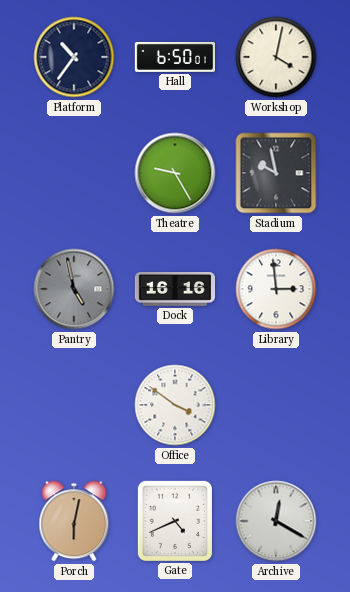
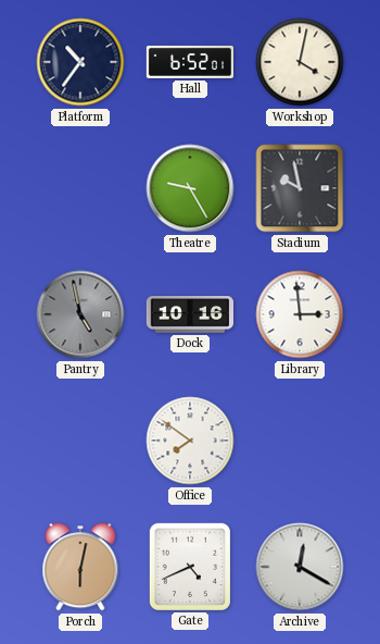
Hall: 6:50 -> 6:52 (189, 62)
Dock: 16:16 -> 10:16 (189, 315)
Office: 3:51 -> 7:51 (190, 441)
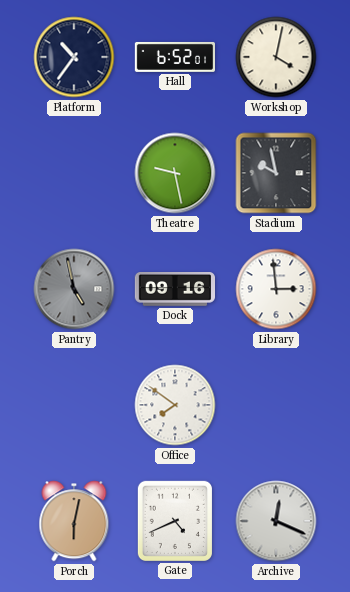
Theatre: 9:25 -> 9:28 (175, 173)
Dock: 10:16 -> 09:16 (174, 290)
Archive: 12:20 -> 12:19 (276, 521)
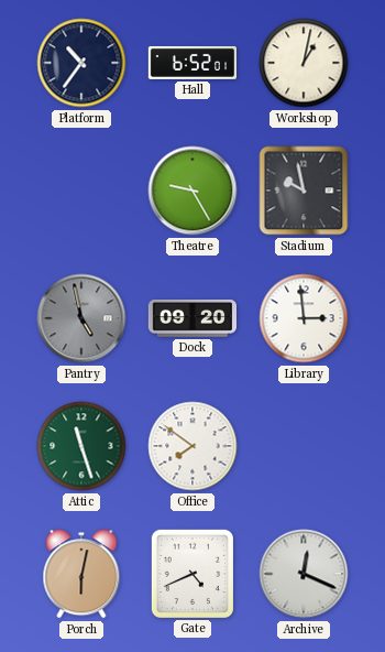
Workshop: 4:02 -> 1:02 (304, 63)
Theatre: 9:28 -> 9:25 (193, 191)
Dock: 09:16 -> 09:20 (191, 319)
Attic: none -> 11:27 (81, 446)
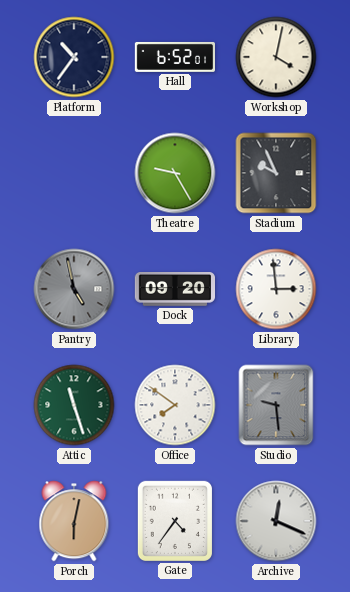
Workshop: 1:02 -> 4:02 (276, 57)
Stadium: 9:58 -> 9:56 (276, 173)
Studio: none -> 9:29 (276, 405)
Gate: 4:41 -> 4:36 (175, 520)
